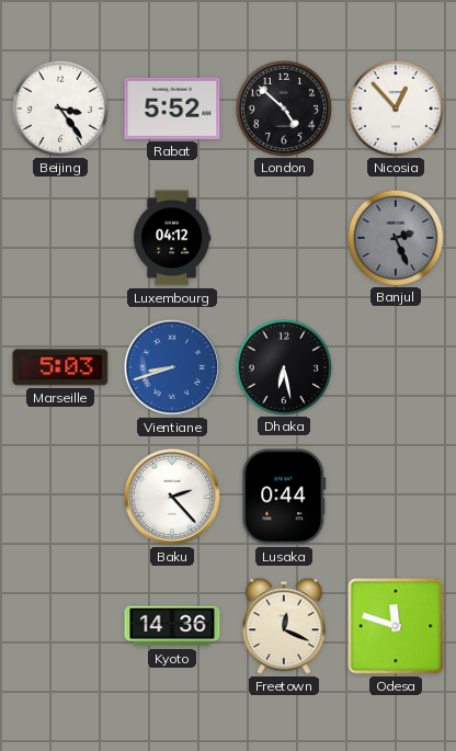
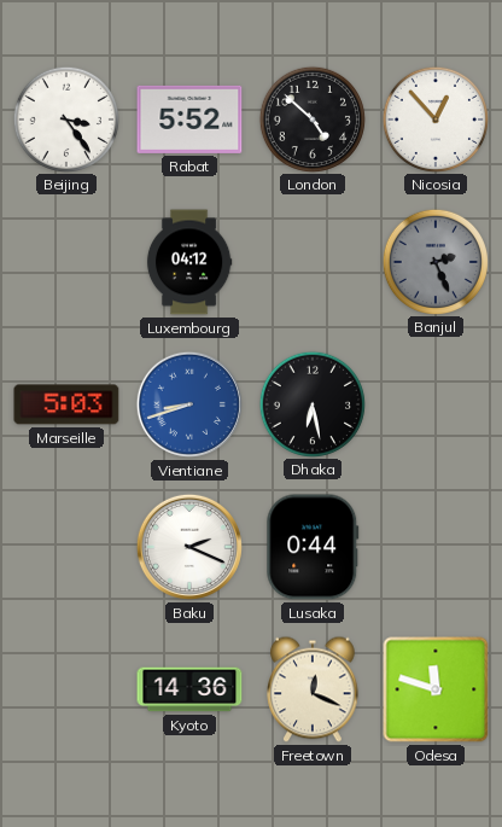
Baku: 2:23 -> 2:19 (189, 547)
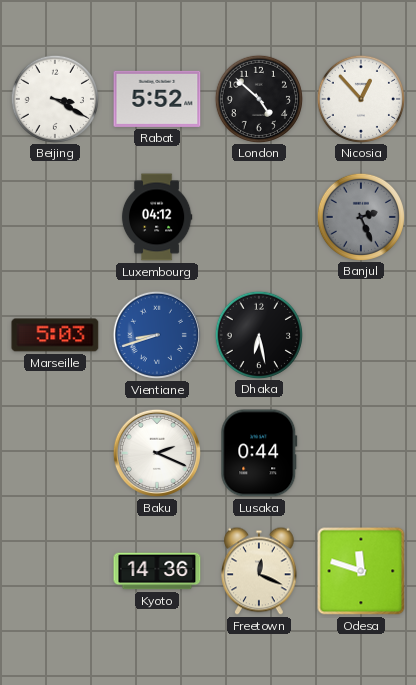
Beijing: 3:24 -> 3:20 (54, 98)
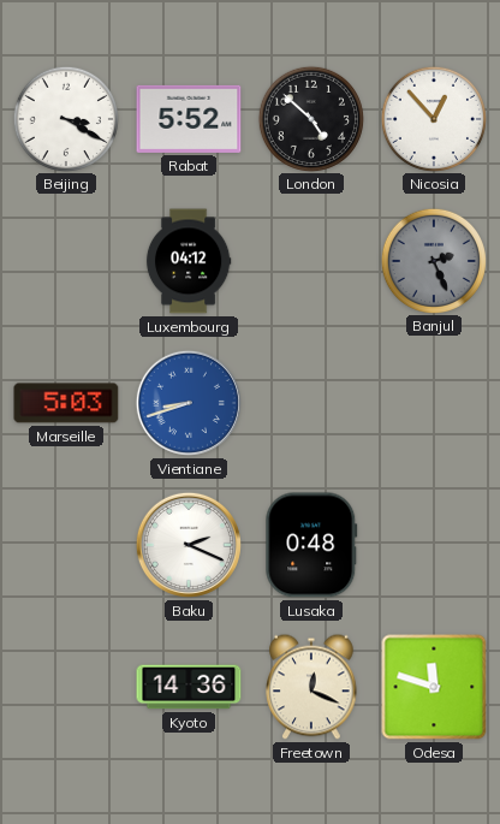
Dhaka: 6:28 -> none (258, 334)
Lusaka: 0:44 -> 0:48 (311, 545)
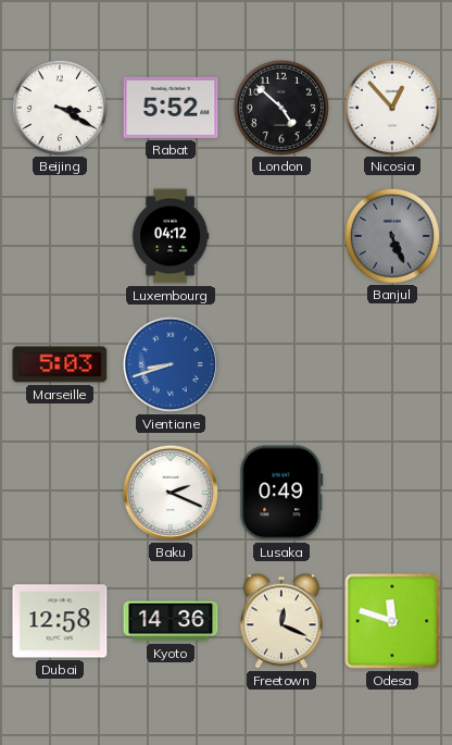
Banjul: 2:26 -> 5:26 (391, 235)
Lusaka: 0:48 -> 0:49 (281, 493)
Dubai: none -> 12:58 (60, 621)
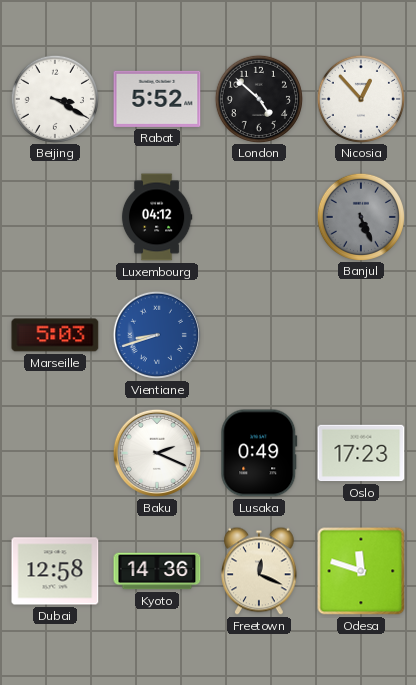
Oslo: none -> 17:23 (361, 453)
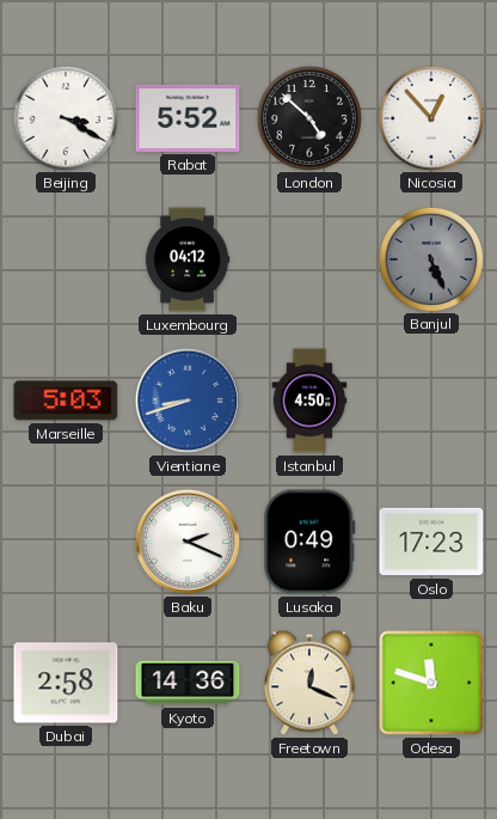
Istanbul: none -> 4:50 (309, 401)
Dubai: 12:58 -> 2:58 (66, 683)
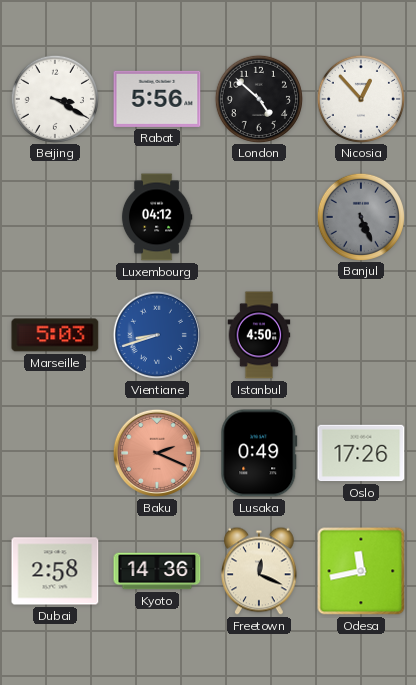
Rabat: 5:52 -> 5:56 (157, 99)
Baku dial: white -> salmon (157, 453)
Oslo: 17:23 -> 17:26 (361, 453)
Odesa: 11:48 -> 11:43 (361, 571)
